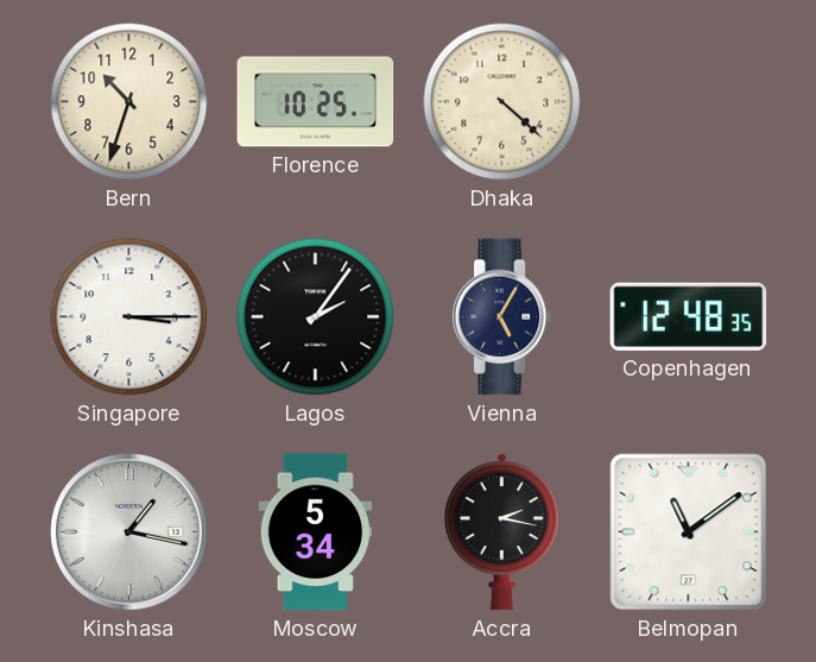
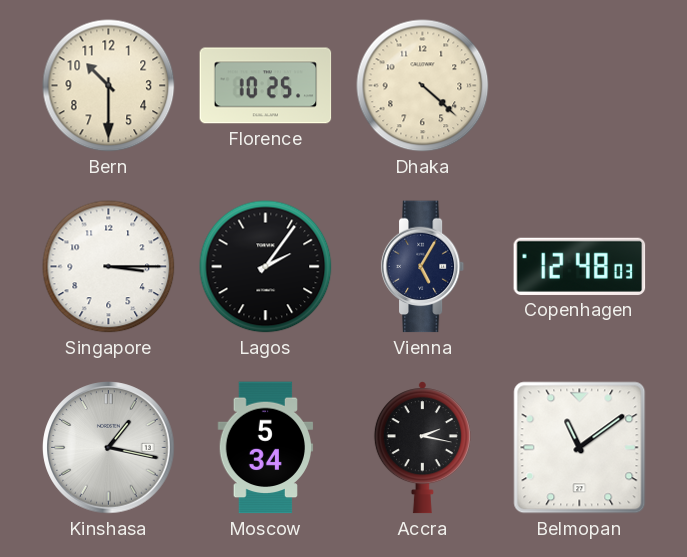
Bern: 10:33 -> 10:30 (109, 86)
Copenhagen: 12:48:35 -> 12:48:03 (580, 266)
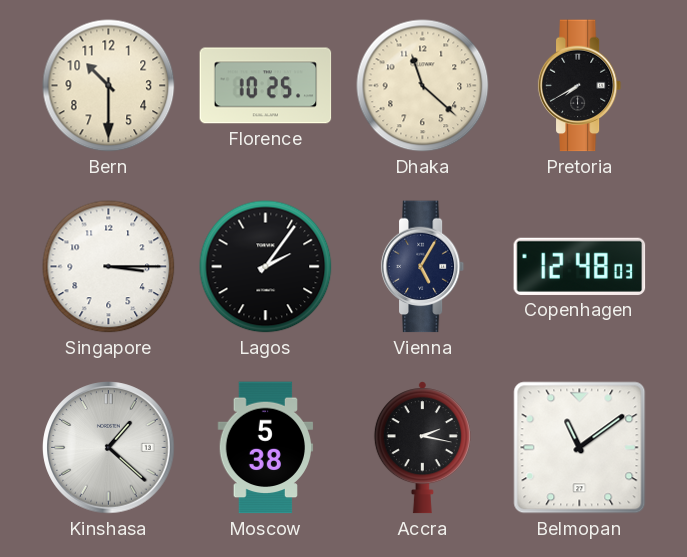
Dhaka: 4:22 -> 11:22 (423, 86)
Pretoria: none -> 7:40 (580, 86)
Kinshasa: 1:17 -> 1:22 (109, 448)
Moscow: 5:34 -> 5:38 (266, 448)
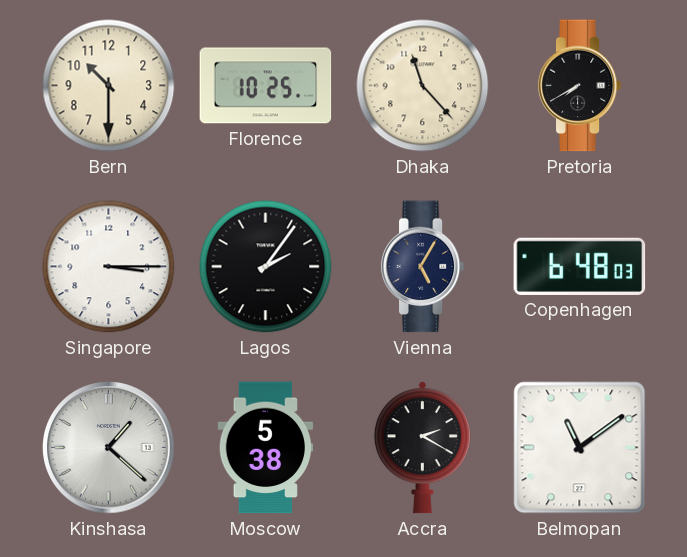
Dhaka: 11:22 -> 11:23 (423, 86)
Copenhagen: 12:48 -> 6:48 (580, 266)
Accra: 2:17 -> 2:20 (422, 448)
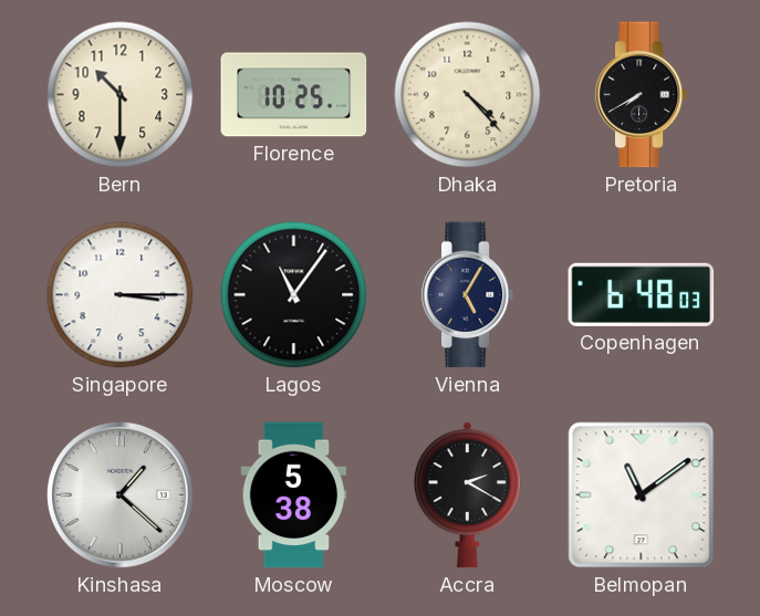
Dhaka: 11:23 -> 4:23 (468, 95)
Lagos: 2:06 -> 11:06 (294, 295)
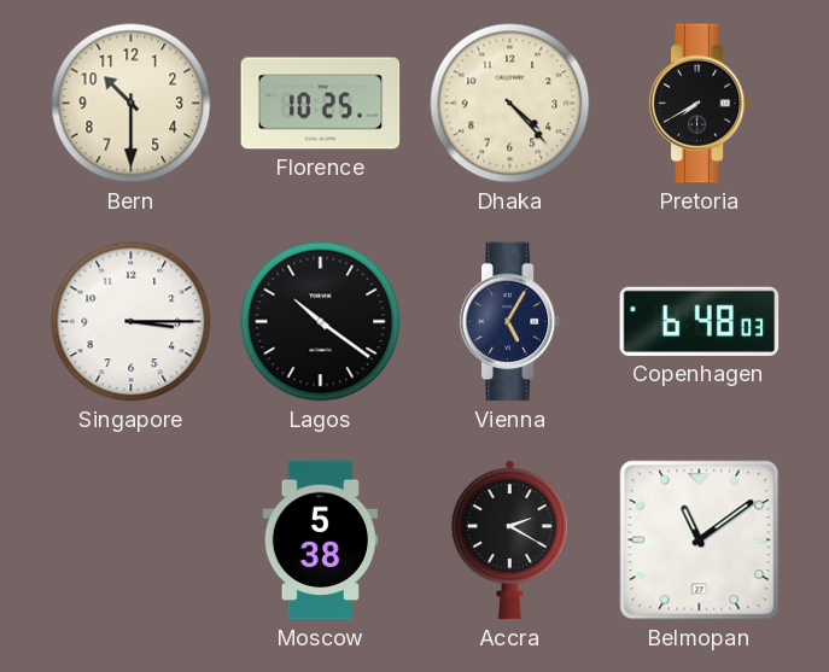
Lagos: 11:06 -> 10:21 (321, 322)
Kinshasa: 1:22 -> none (121, 495)
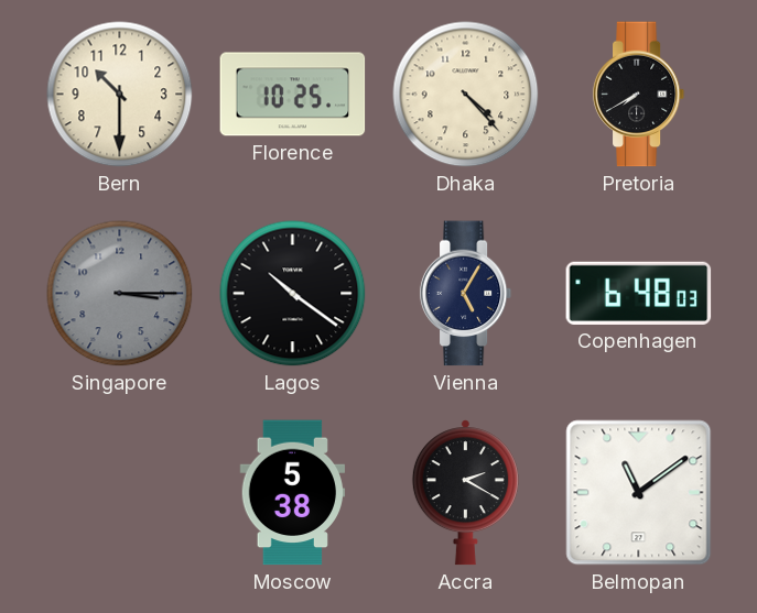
Singapore dial: white -> grey (120, 294)
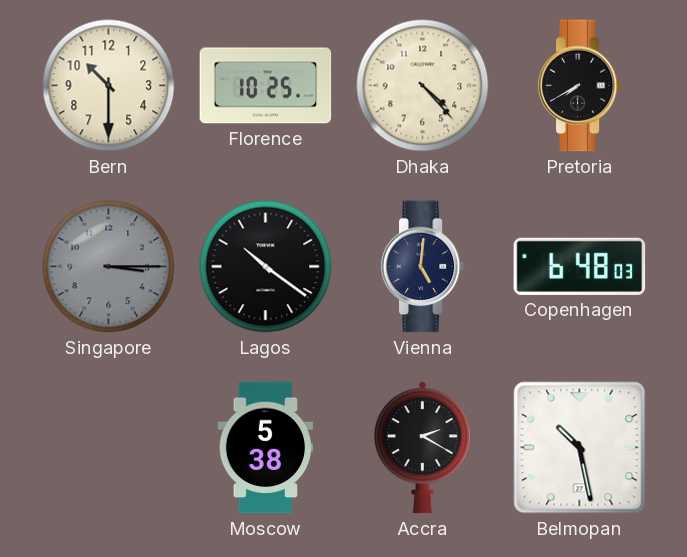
Vienna: 5:05 -> 5:01 (423, 267)
Belmopan: 11:09 -> 10:28 (580, 448)
